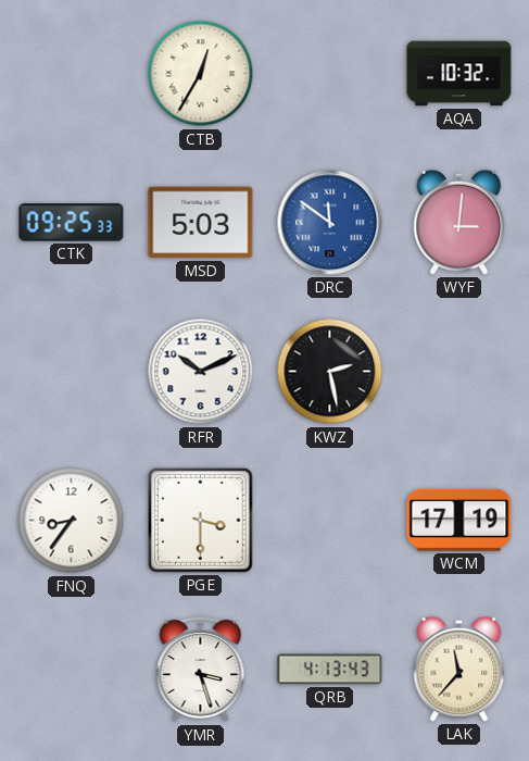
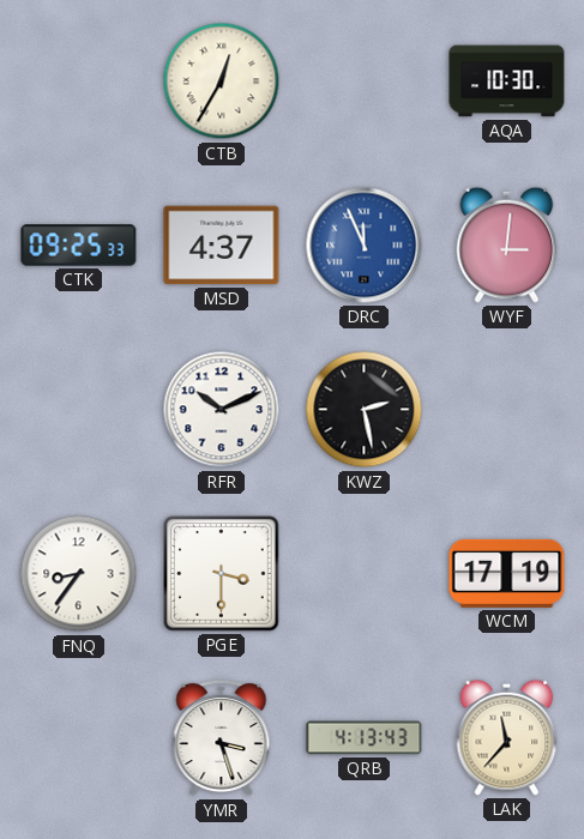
AQA: 10:32 -> 10:30 (507, 82)
MSD: 5:03 -> 4:37 (222, 246)
DRC: 11:51 -> 11:56 (365, 246)
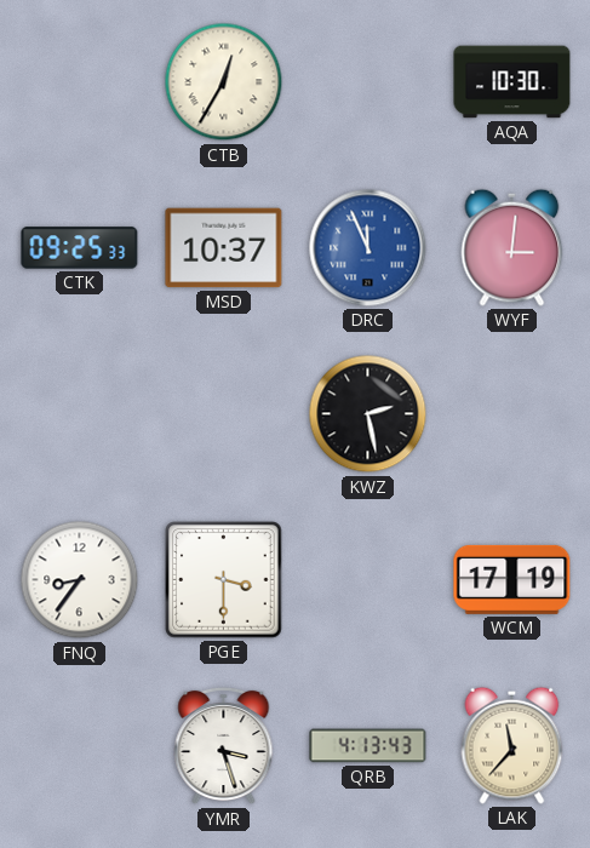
MSD: 4:37 -> 10:37 (224, 248)
RFR: 10:11 -> none (222, 410)
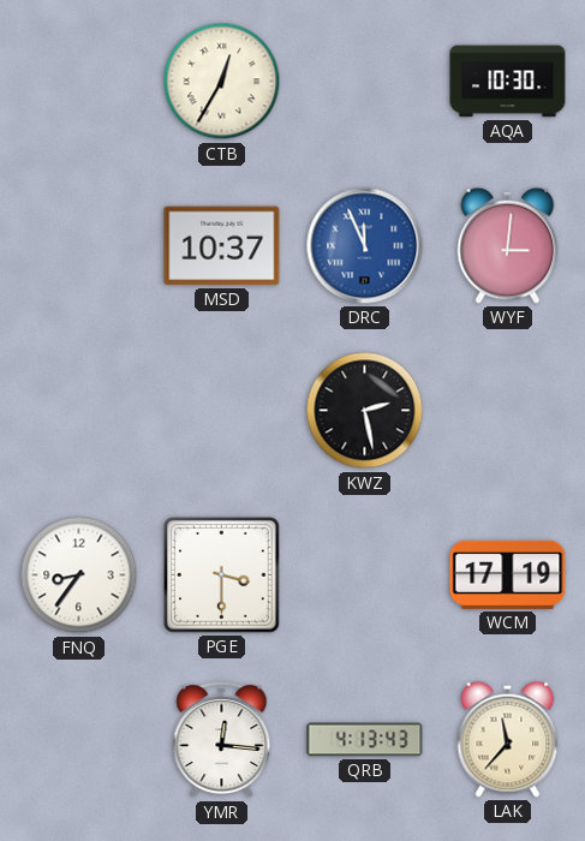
CTK: 09:25 -> none (80, 248)
YMR: 3:27 -> 12:16 (222, 740)
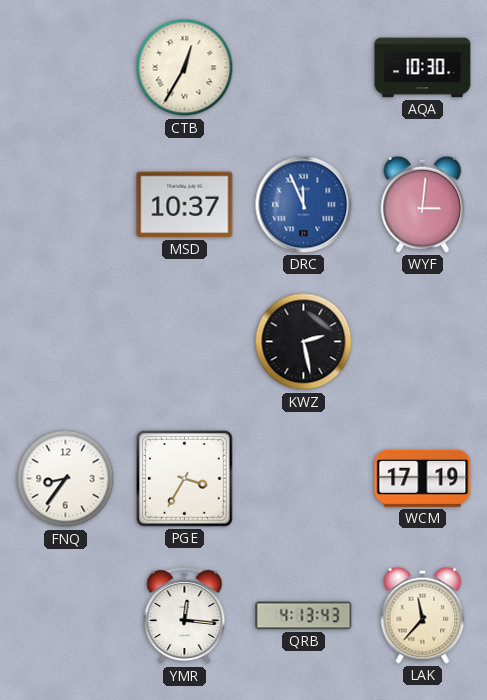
PGE: 3:30 -> 3:35 (185, 479)
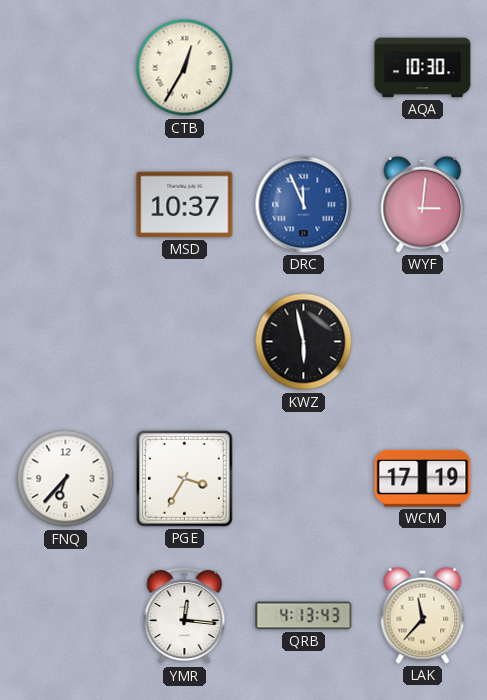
KWZ: 2:28 -> 5:58 (304, 342)
FNQ: 8:36 -> 6:37 (66, 479)
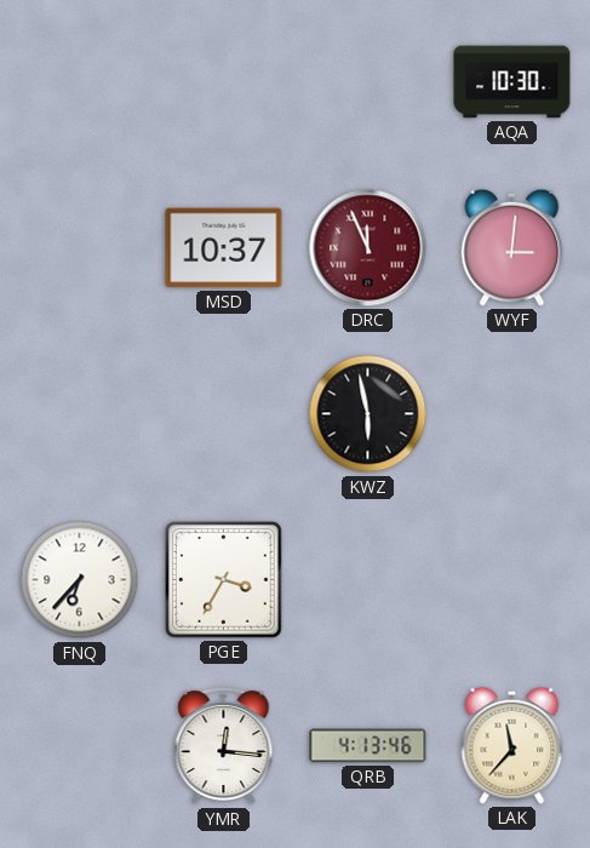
CTB: 12:35 -> none (185, 68)
DRC dial: blue -> burgundy (368, 248)
WCM: 17:19 -> none (423, 478)
QRB: 4:13:43 -> 4:13:46 (368, 746)
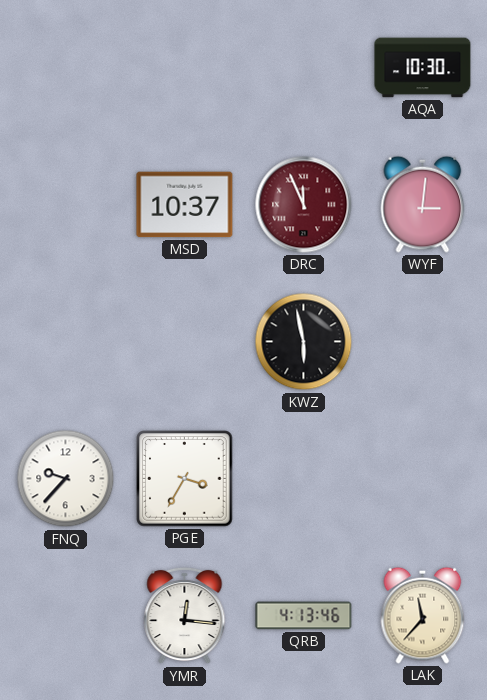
FNQ: 6:37 -> 9:37 (66, 479)
